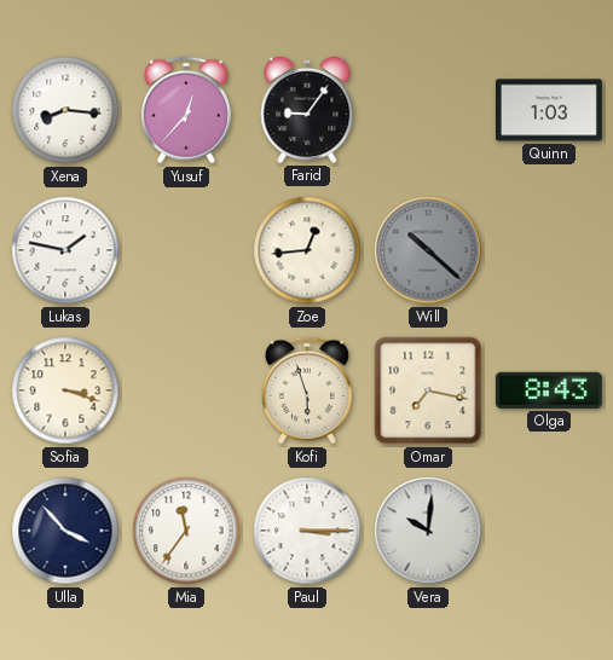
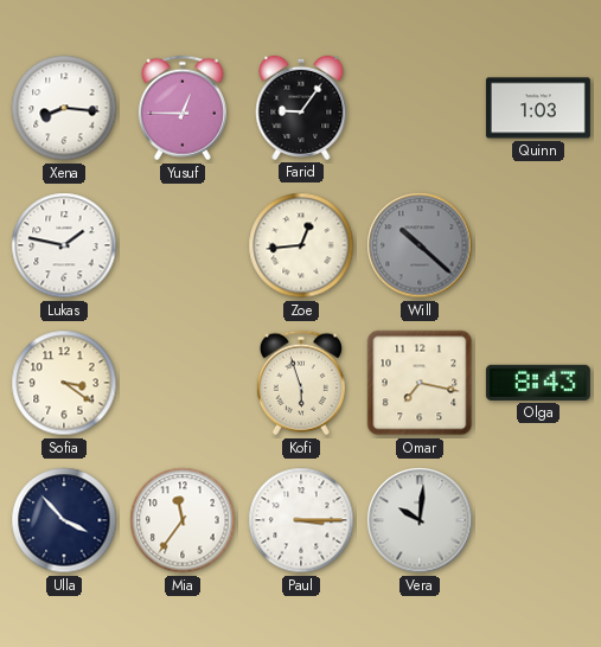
Yusuf: 12:37 -> 12:45 (183, 108)
Sofia: 3:18 -> 3:21 (64, 383)
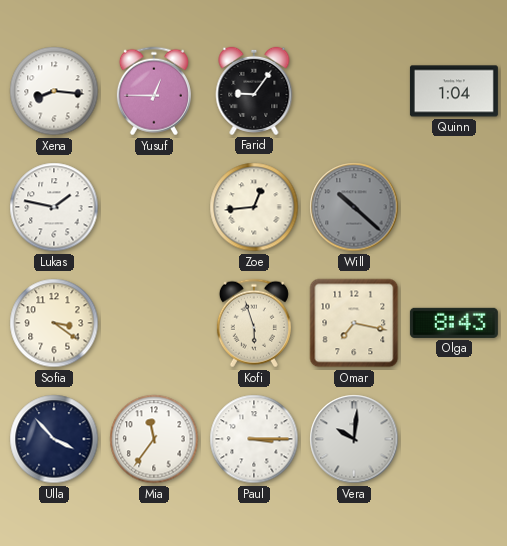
Quinn: 1:03 -> 1:04 (454, 91)
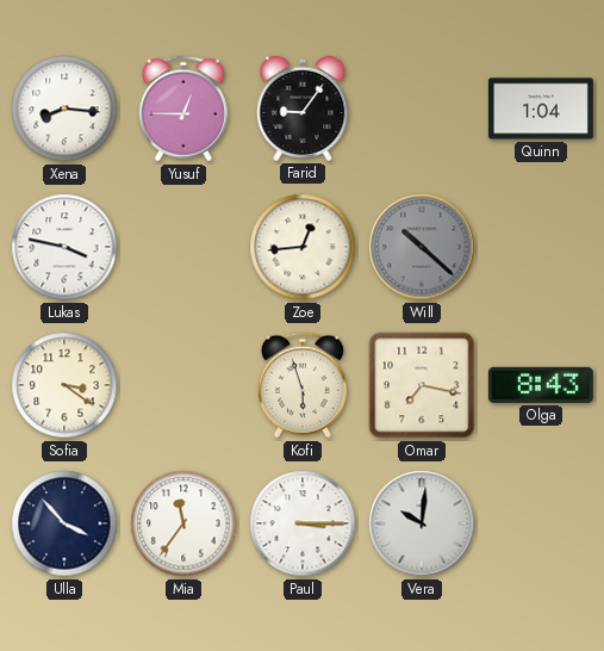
Lukas: 1:47 -> 3:47 (64, 247)
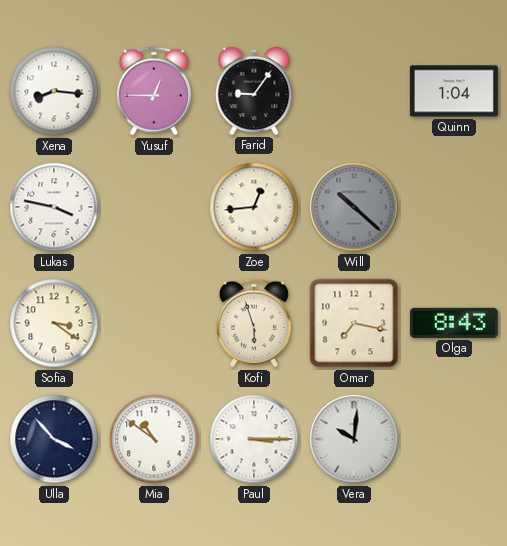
Mia: 11:36 -> 10:51 (154, 439)
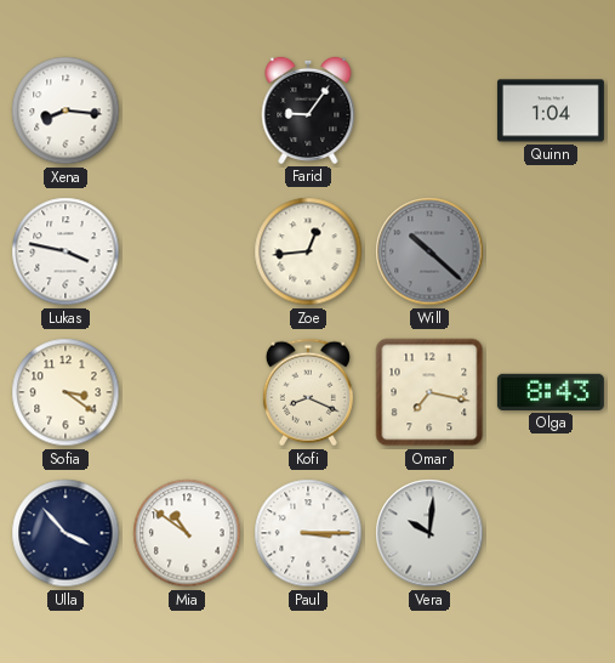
Yusuf: 12:45 -> none (154, 91)
Kofi: 5:57 -> 8:19 (308, 392)
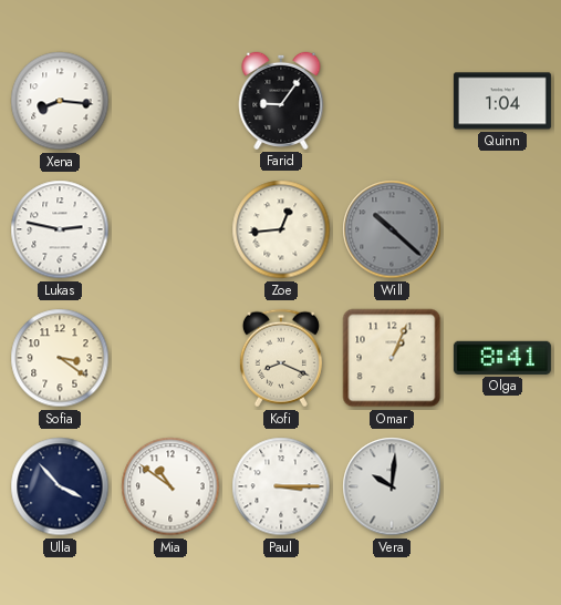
Lukas: 3:47 -> 2:47 (60, 229)
Omar: 7:17 -> 1:04 (392, 358)
Olga: 8:43 -> 8:41 (502, 358)
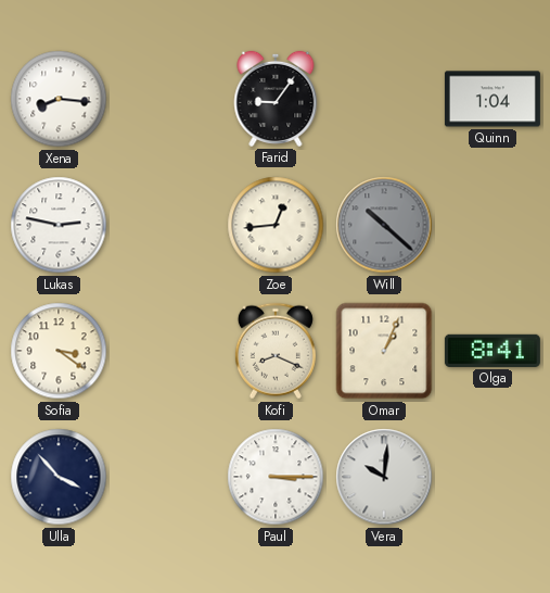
Mia: 10:51 -> none (170, 486)
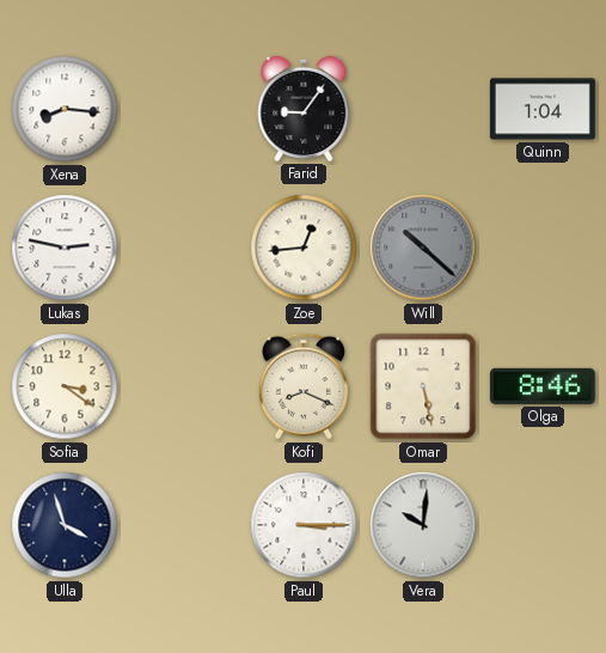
Omar: 1:04 -> 5:28 (423, 386)
Olga: 8:41 -> 8:46 (543, 386)
Ulla: 3:53 -> 3:57 (65, 525)
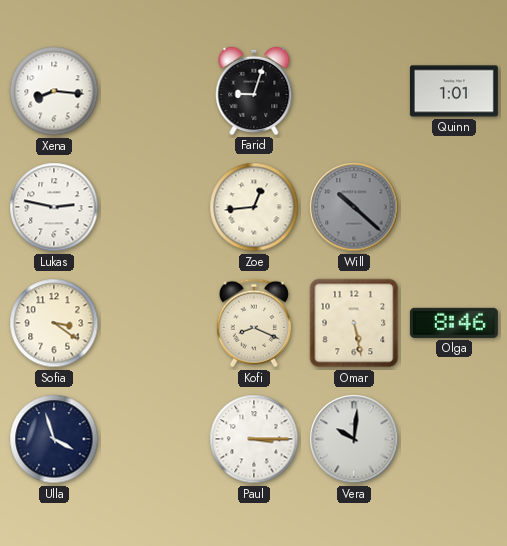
Farid: 9:06 -> 9:03 (254, 91)
Quinn: 1:04 -> 1:01 (454, 91)
